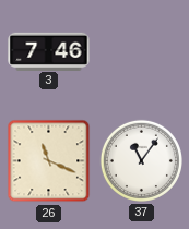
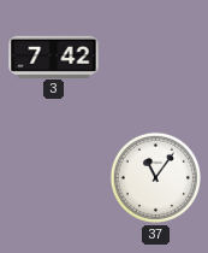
3: 7:46 -> 7:42 (54, 57)
26: 11:19 -> none (49, 161)
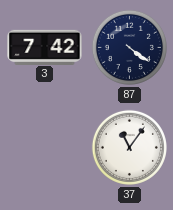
87: none -> 4:21 (129, 47)
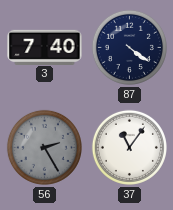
3: 7:42 -> 7:40 (45, 47)
56: none -> 2:25 (44, 147)
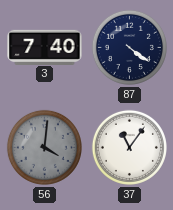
56: 2:25 -> 4:01 (44, 147)
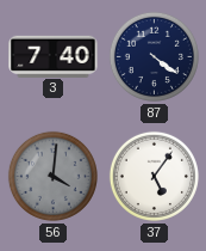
37: 11:06 -> 5:06 (154, 176)
